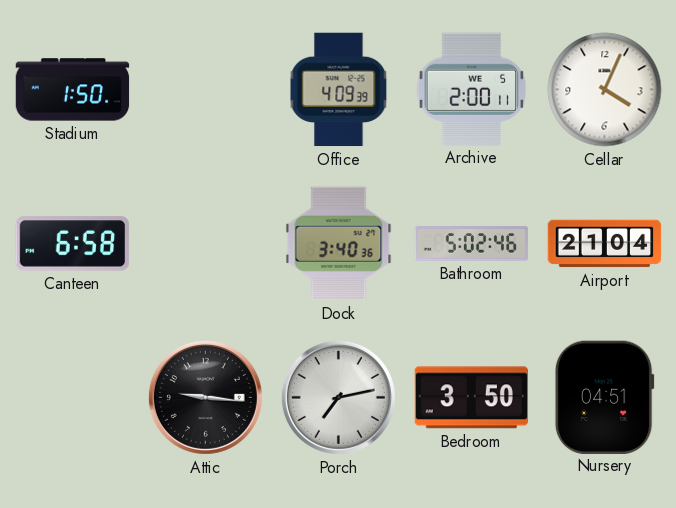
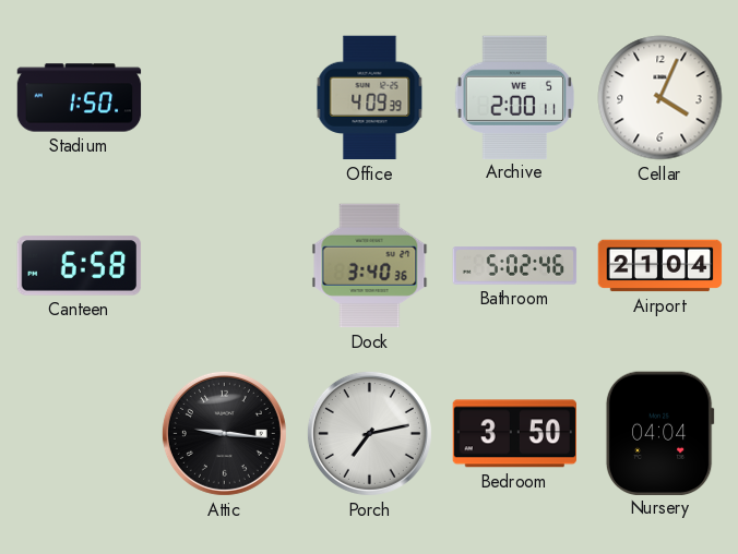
Nursery: 04:51 -> 04:04 (659, 433)
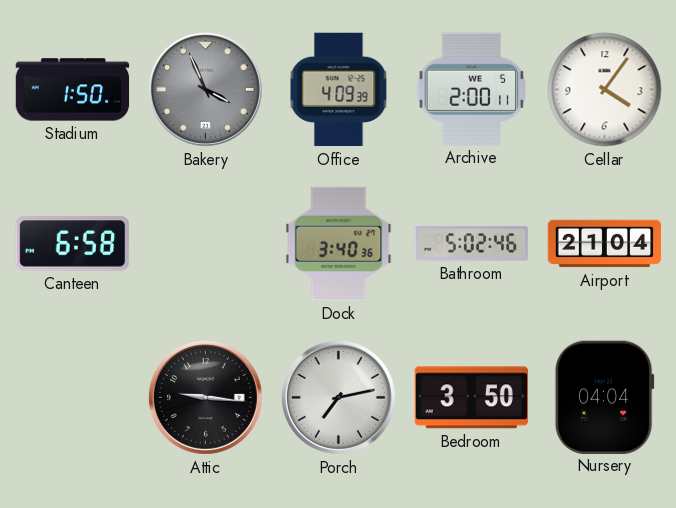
Bakery: none -> 3:56 (205, 89)
Cellar: 4:04 -> 4:06 (605, 90)
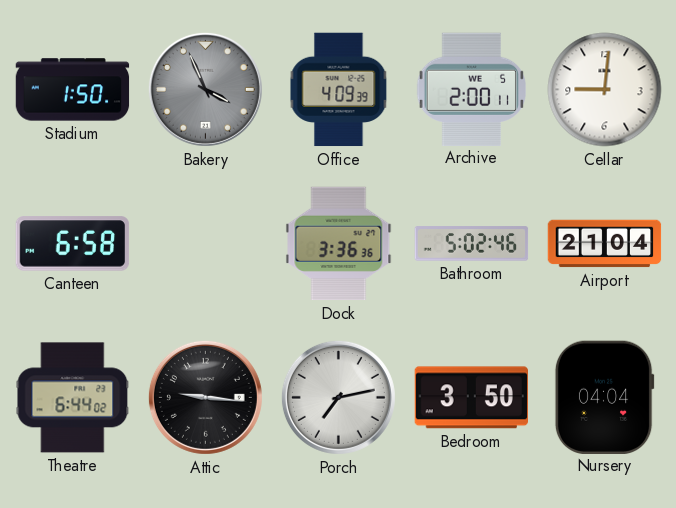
Cellar: 4:06 -> 9:01 (605, 90)
Dock: 3:40 -> 3:36 (339, 244)
Theatre: none -> 6:44 (73, 398)
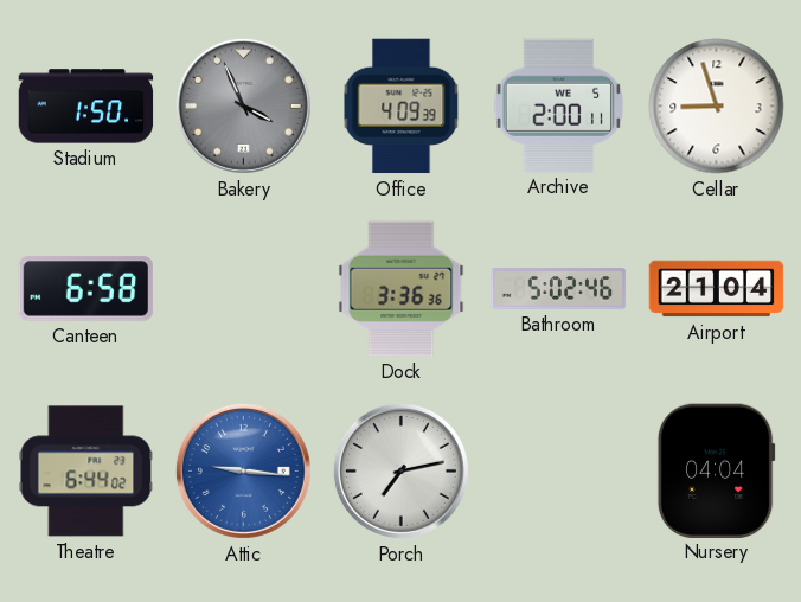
Cellar: 9:01 -> 8:57 (717, 107)
Attic dial: black -> blue (243, 470)
Bedroom: 3:50 -> none (471, 398)
